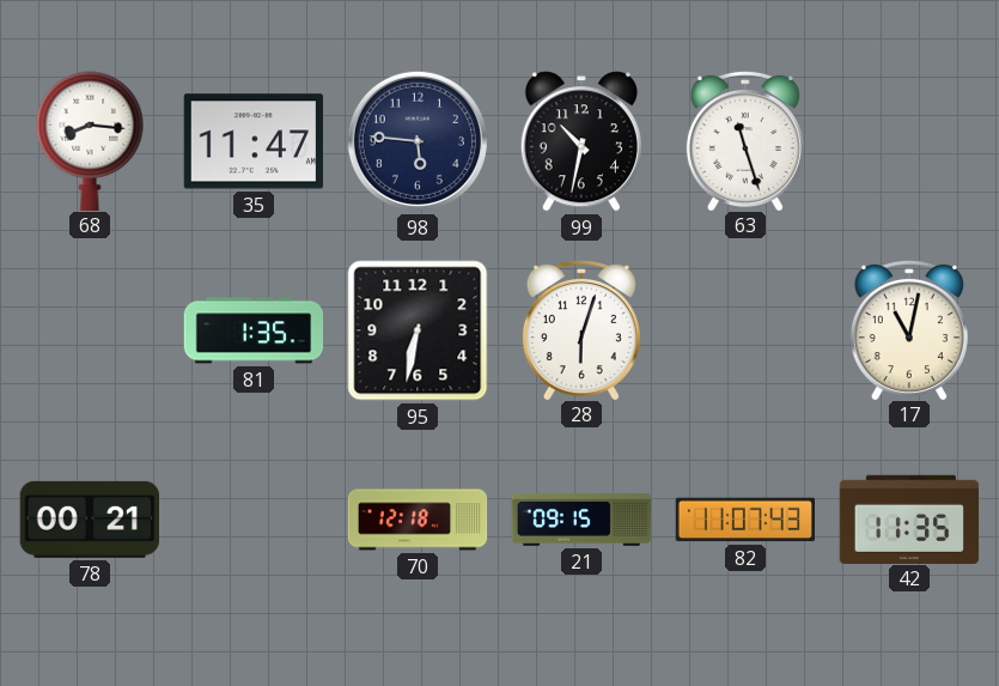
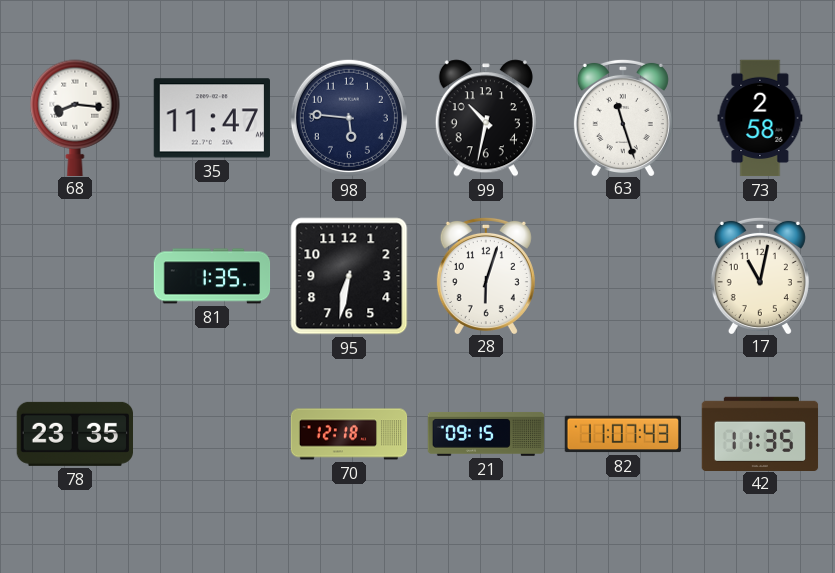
73: none -> 2:58 (760, 118)
78: 00:21 -> 23:35 (74, 434)
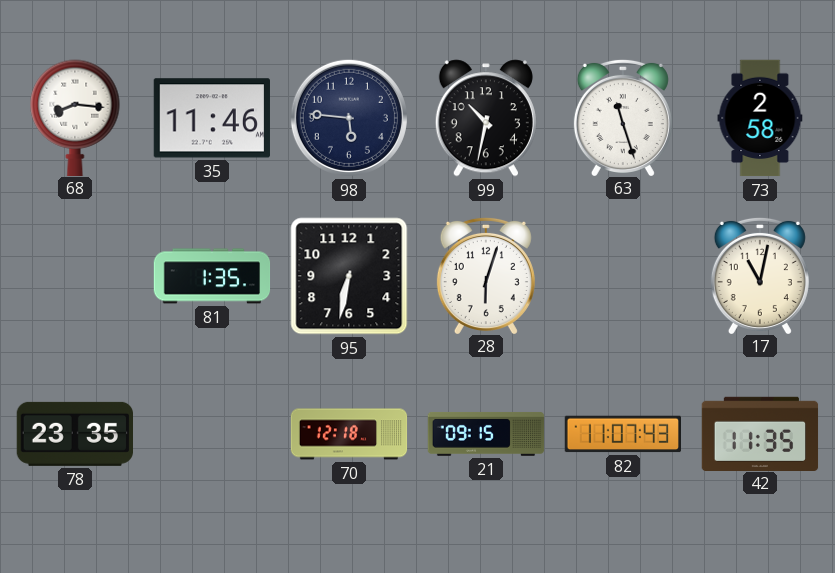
35: 11:47 -> 11:46 (211, 118)
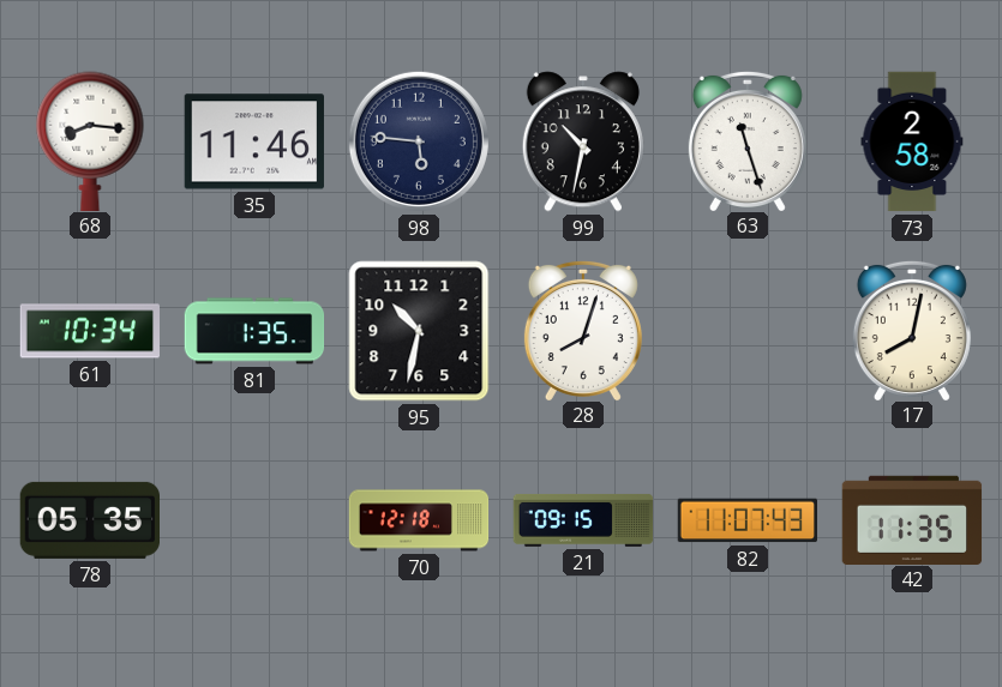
61: none -> 10:34 (90, 331)
95: 6:32 -> 10:32 (419, 331)
28: 6:03 -> 8:03 (583, 330)
17: 11:02 -> 8:02 (912, 330)
78: 23:35 -> 05:35 (89, 520)
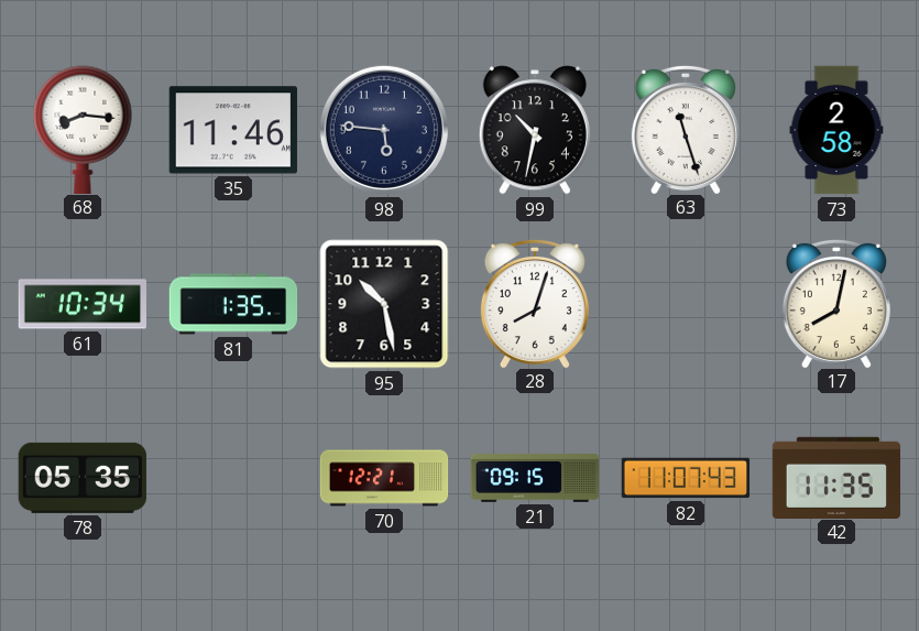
95: 10:32 -> 10:28 (384, 304)
70: 12:18 -> 12:21 (384, 478)
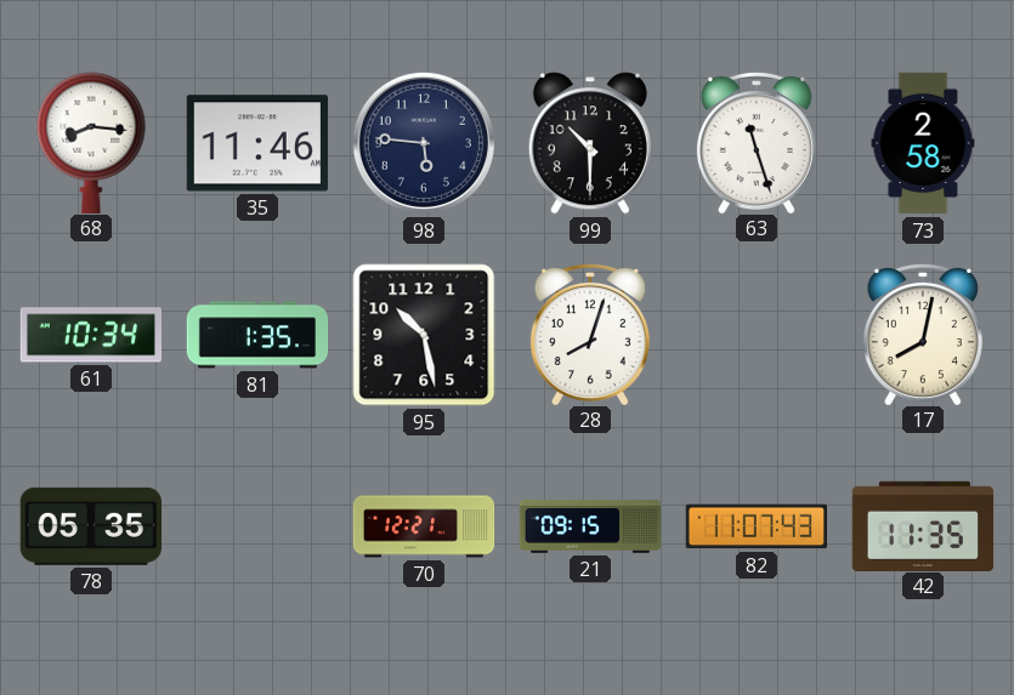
99: 10:32 -> 10:30 (590, 143)
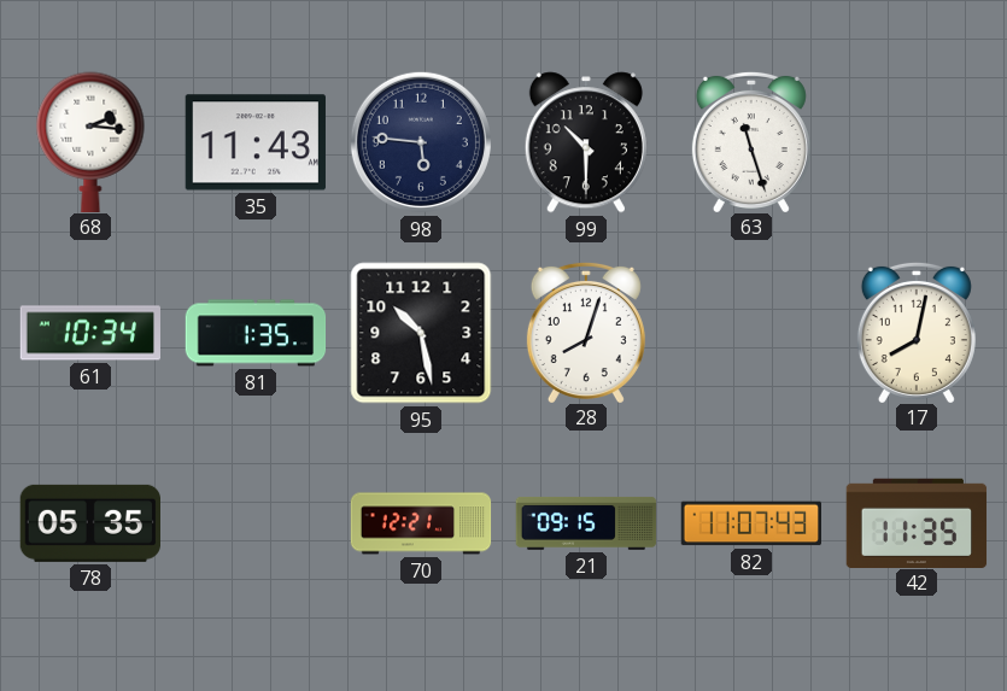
68: 8:16 -> 2:16 (90, 141)
35: 11:46 -> 11:43 (254, 142)
73: 2:58 -> none (923, 143)
